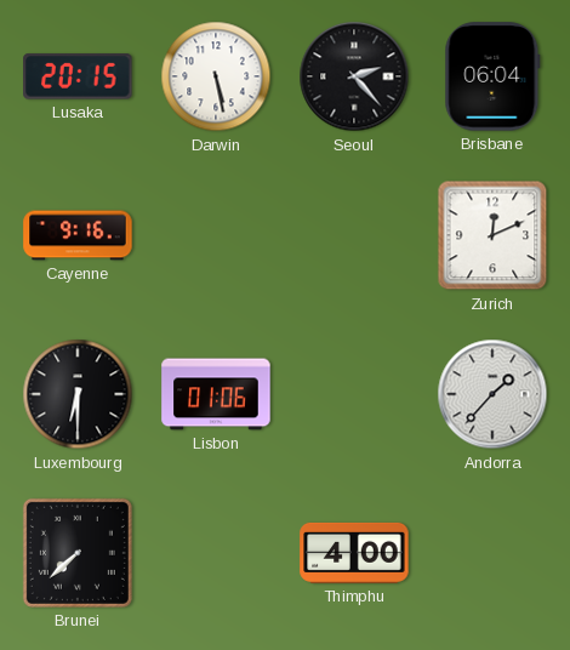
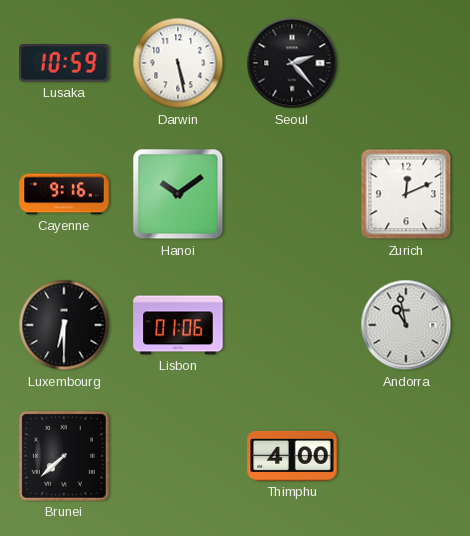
Lusaka: 20:15 -> 10:59 (64, 63)
Brisbane: 06:04 -> none (492, 76)
Hanoi: none -> 10:09 (178, 194)
Andorra: 1:37 -> 10:58 (406, 325)
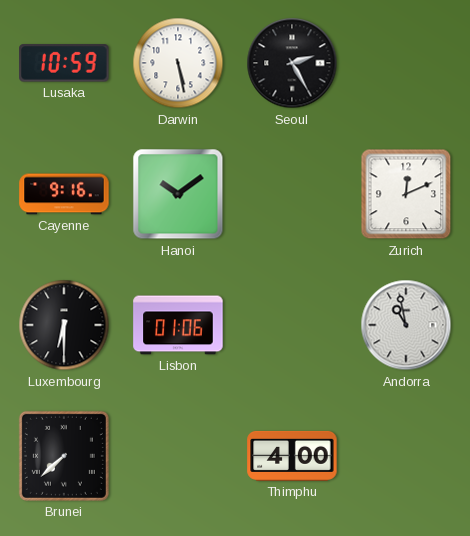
Seoul: 2:23 -> 2:25 (292, 63)
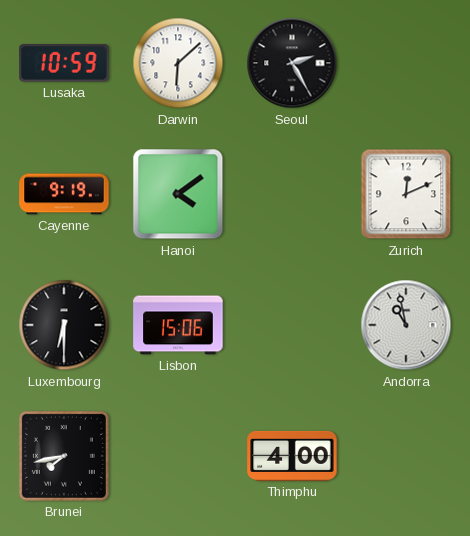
Darwin: 5:28 -> 6:08 (178, 63)
Cayenne: 9:16 -> 9:19 (64, 194)
Hanoi: 10:09 -> 4:09 (178, 194)
Lisbon: 01:06 -> 15:06 (178, 325)
Brunei: 7:38 -> 7:43 (64, 456)
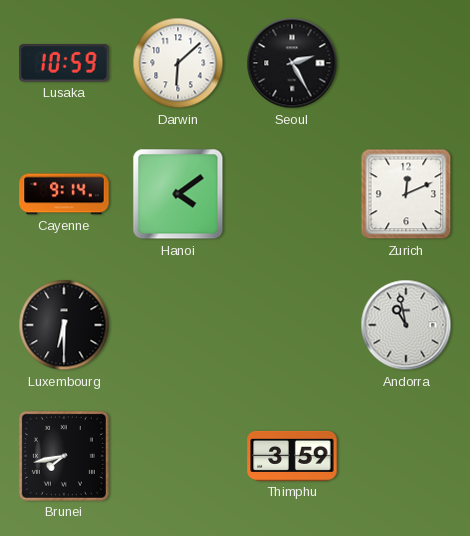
Cayenne: 9:19 -> 9:14 (64, 194)
Lisbon: 15:06 -> none (178, 325)
Thimphu: 4:00 -> 3:59 (292, 456)
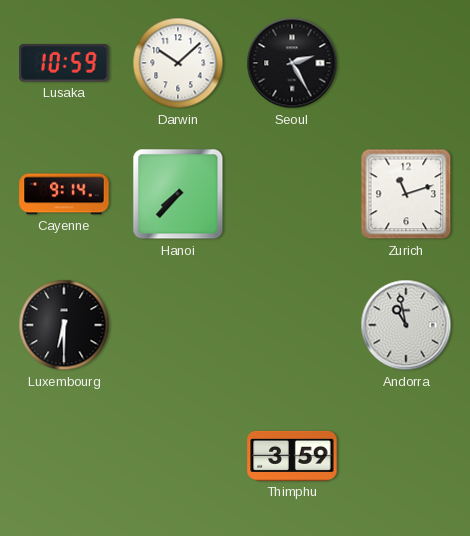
Darwin: 6:08 -> 10:08 (178, 63)
Hanoi: 4:09 -> 7:37 (178, 194)
Zurich: 12:11 -> 11:12 (406, 194)
Brunei: 7:43 -> none (64, 456)
